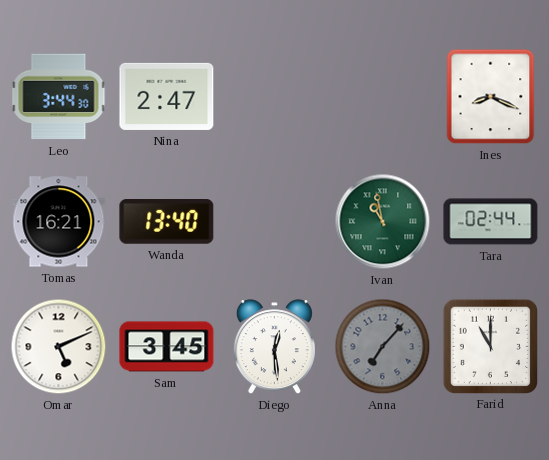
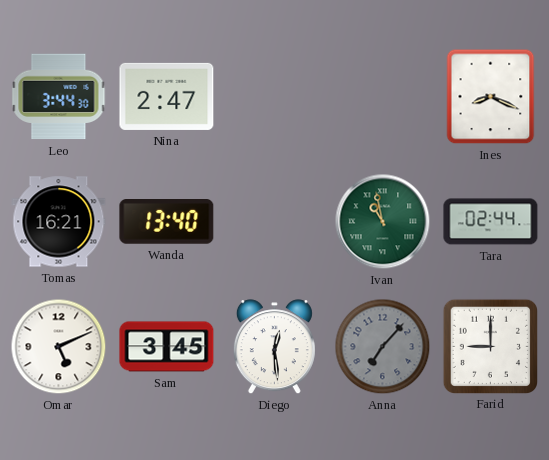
Farid: 11:00 -> 9:00 (490, 346)
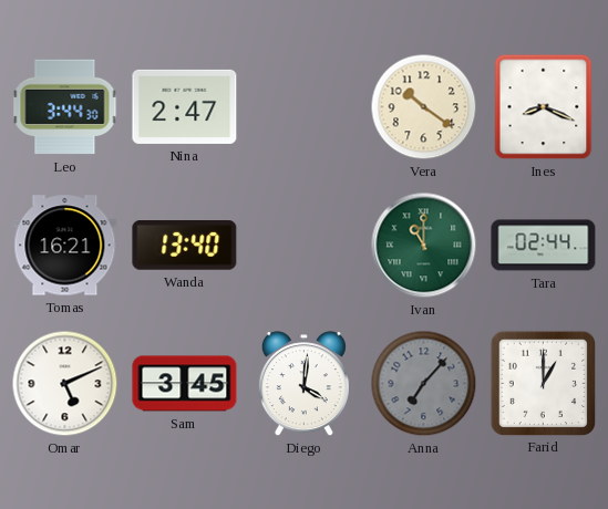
Vera: none -> 10:21 (424, 107)
Ivan: 10:58 -> 11:00 (424, 246)
Diego: 12:29 -> 4:01 (303, 384)
Farid: 9:00 -> 1:00 (543, 383)
